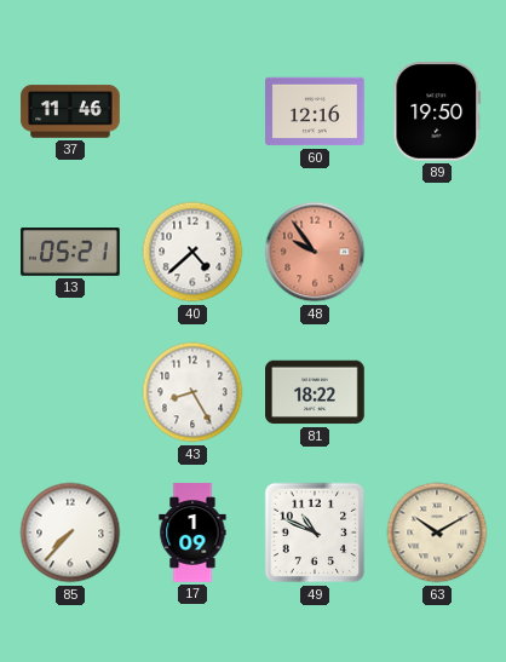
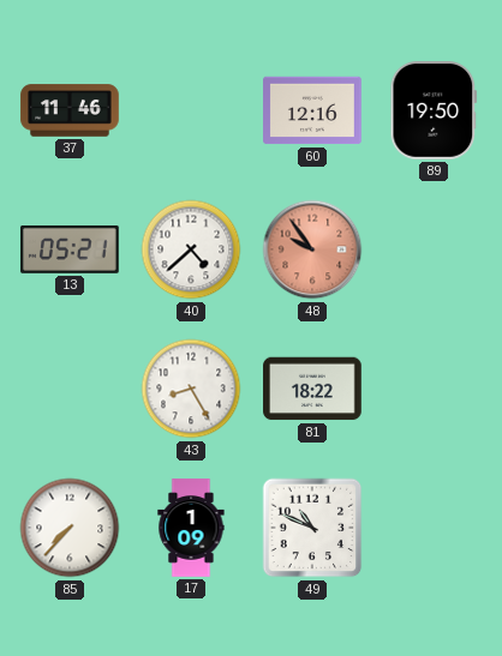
63: 10:10 -> none (437, 533)
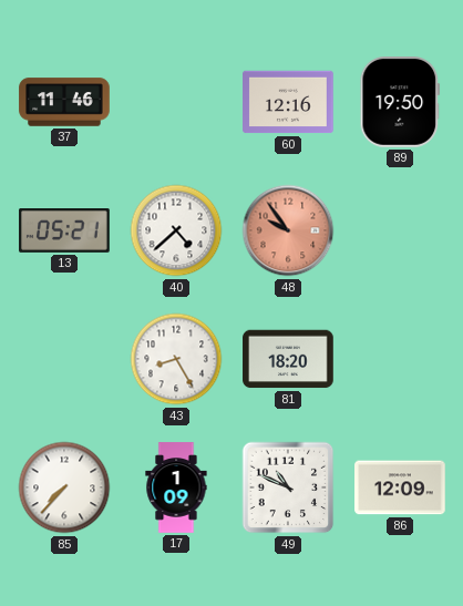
81: 18:22 -> 18:20 (288, 359)
86: none -> 12:09 (400, 487)
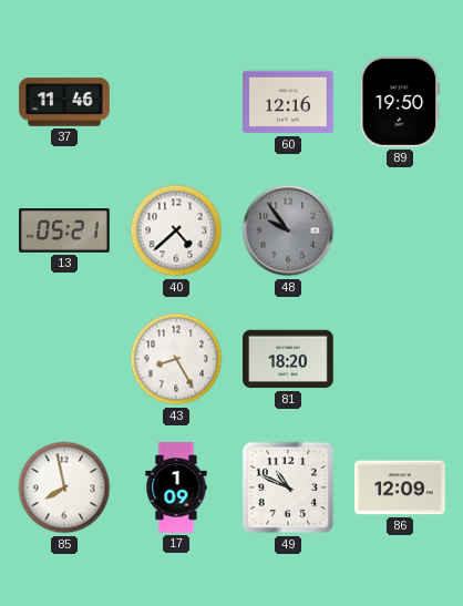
48 dial: salmon -> grey (288, 230)
85: 7:37 -> 7:58 (64, 487)
